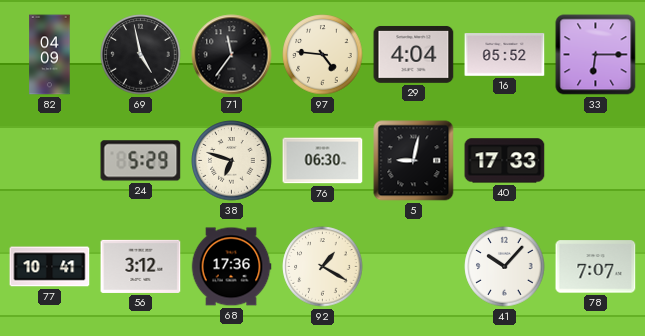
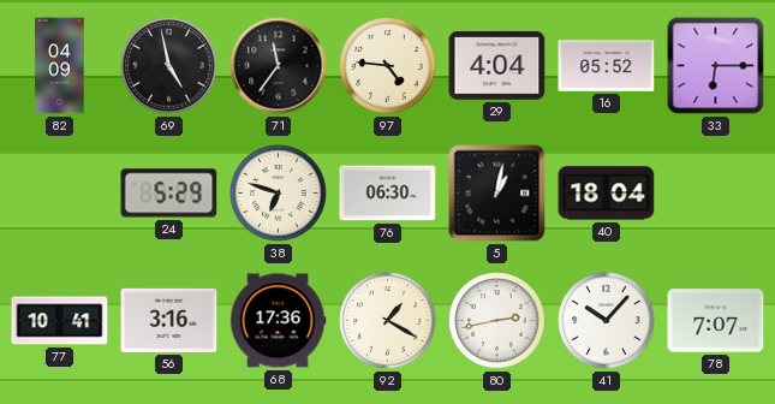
5: 9:02 -> 1:02 (497, 194)
40: 17:33 -> 18:04 (607, 194)
56: 3:12 -> 3:16 (169, 320)
80: none -> 2:43 (497, 321)
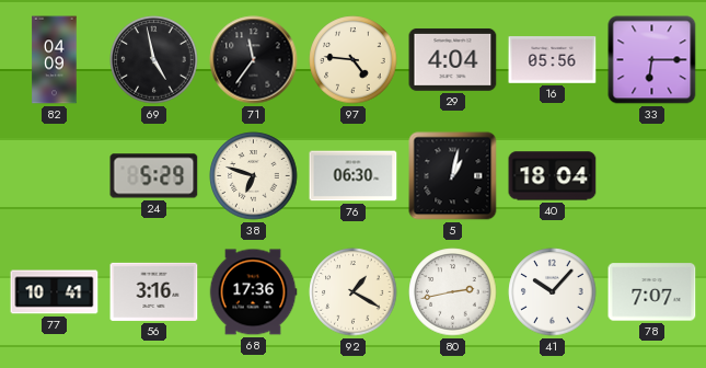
16: 05:52 -> 05:56 (553, 60)
